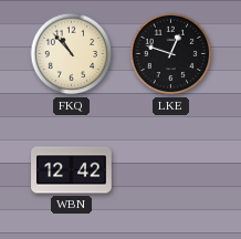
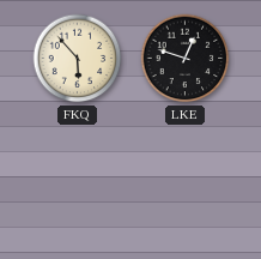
FKQ: 10:53 -> 5:53 (78, 59)
WBN: 12:42 -> none (72, 170)
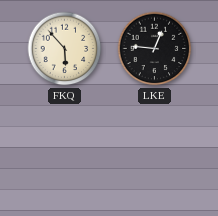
LKE: 12:48 -> 12:46 (155, 49)
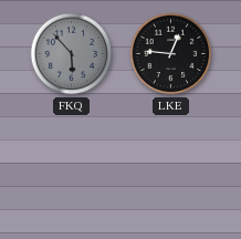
FKQ dial: cream -> grey (72, 54)
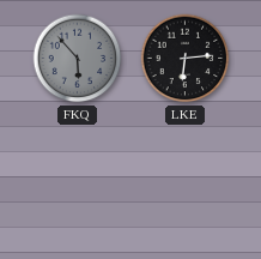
LKE: 12:46 -> 6:14 (186, 59)
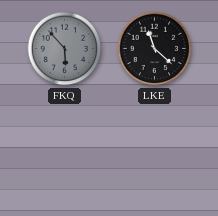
LKE: 6:14 -> 11:22 (155, 49)
